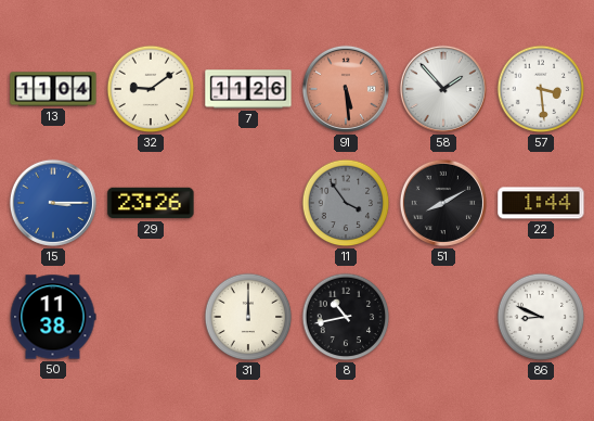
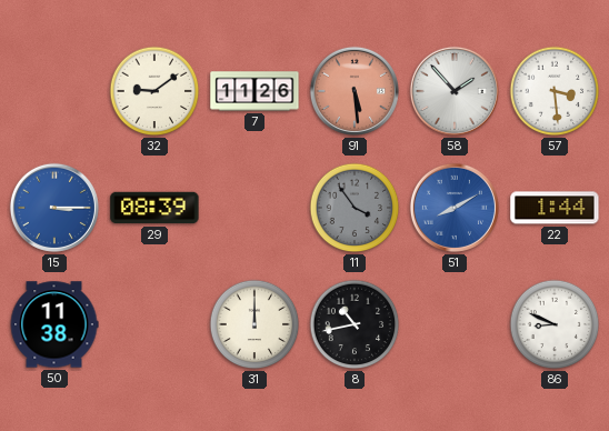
13: 11:04 -> none (53, 89)
29: 23:26 -> 08:39 (154, 208)
51 dial: black -> blue (455, 208)
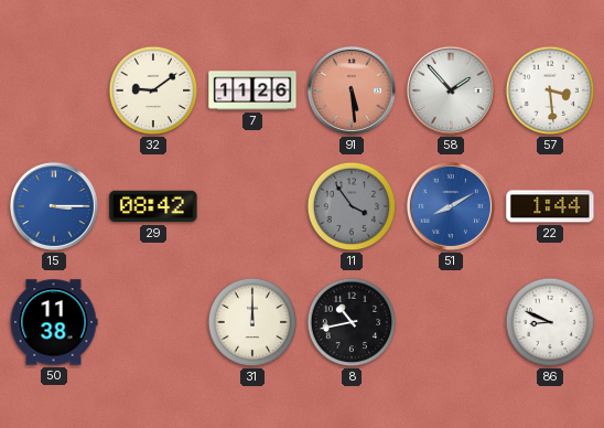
29: 08:39 -> 08:42 (153, 206)
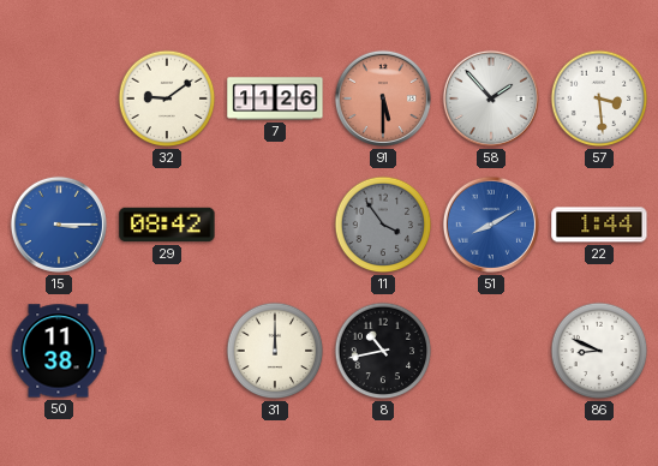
91: 5:29 -> 5:30 (383, 98)
